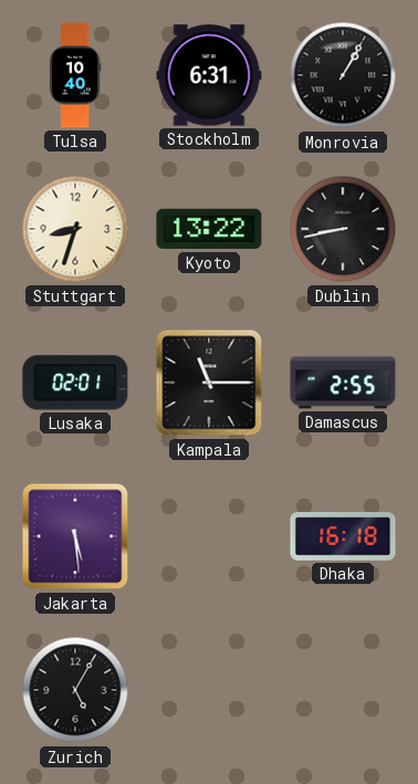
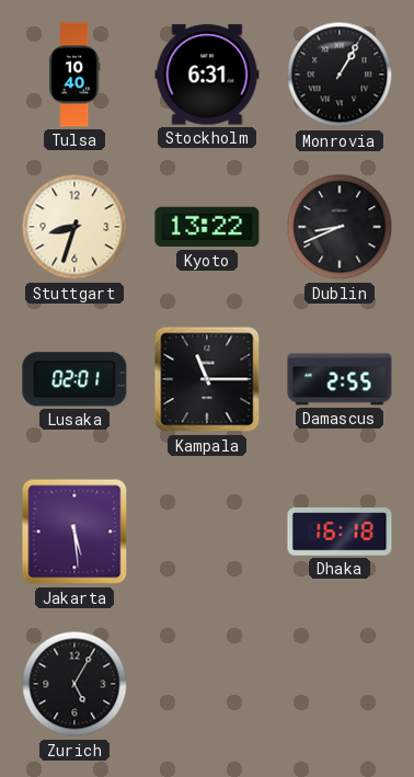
Dublin: 8:43 -> 8:41 (340, 227)
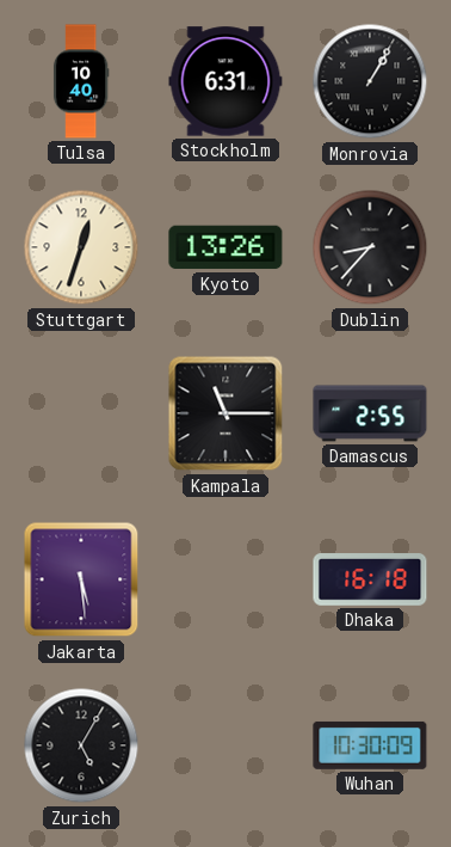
Stuttgart: 8:33 -> 12:33 (81, 247)
Kyoto: 13:22 -> 13:26 (225, 247)
Dublin: 8:41 -> 8:37 (370, 247)
Lusaka: 02:01 -> none (74, 379)
Wuhan: none -> 10:30 (370, 745)
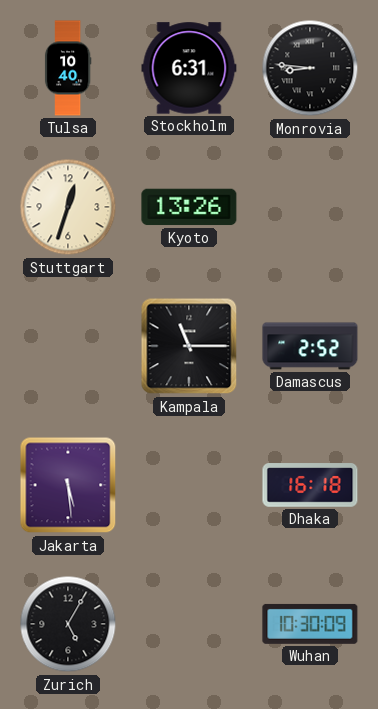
Monrovia: 1:05 -> 8:46 (310, 68)
Dublin: 8:37 -> none (370, 247)
Damascus: 2:55 -> 2:52 (310, 346)
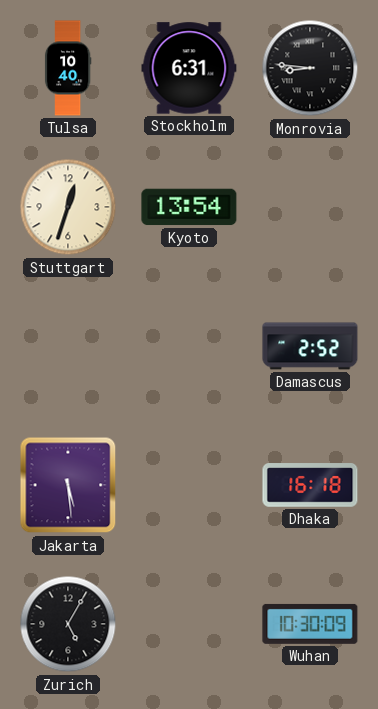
Kyoto: 13:26 -> 13:54 (189, 207)
Kampala: 11:15 -> none (189, 346)
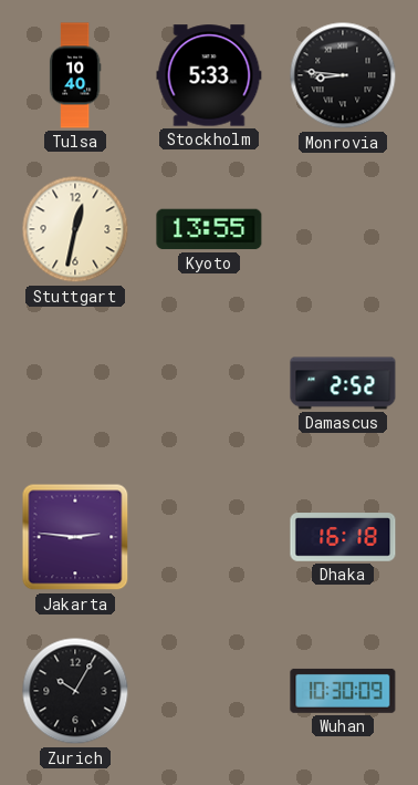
Stockholm: 6:31 -> 5:33 (209, 75)
Stuttgart: 12:33 -> 12:32 (75, 229)
Kyoto: 13:54 -> 13:55 (209, 229)
Jakarta: 5:29 -> 2:46 (75, 537)
Zurich: 5:05 -> 10:05 (75, 691)
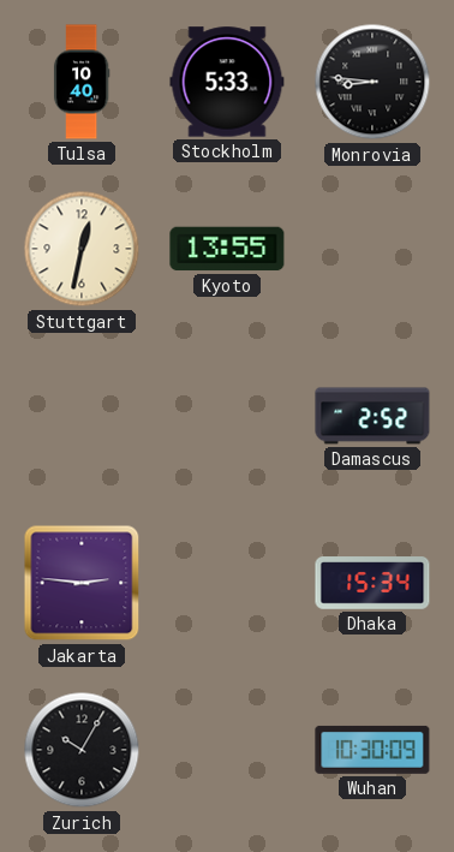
Dhaka: 16:18 -> 15:34 (372, 583)
